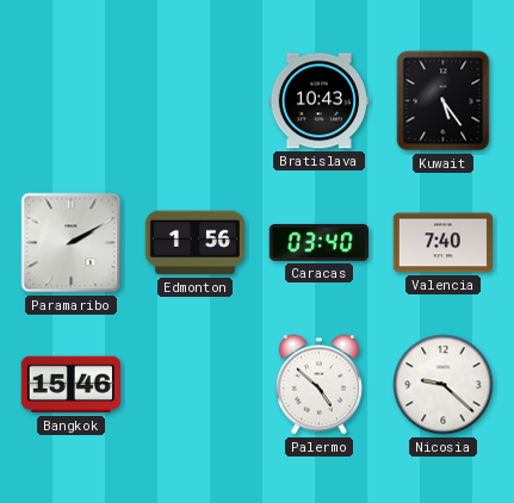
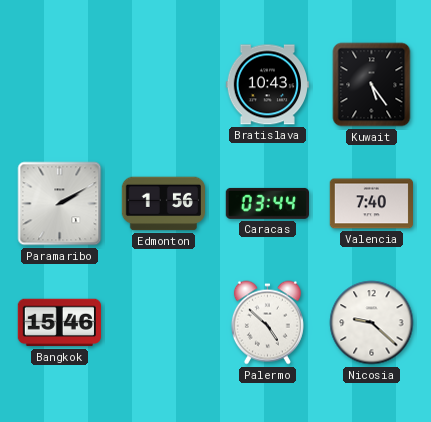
Caracas: 03:40 -> 03:44 (267, 203)
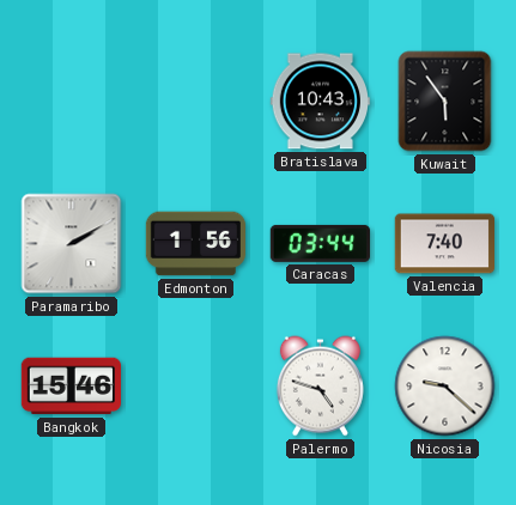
Kuwait: 5:24 -> 5:54 (445, 102)
Palermo: 4:52 -> 4:48 (320, 387)
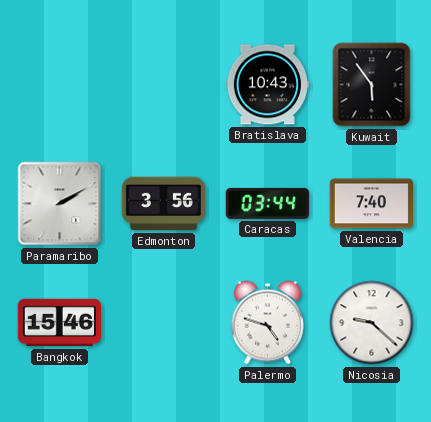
Edmonton: 1:56 -> 3:56 (164, 204)
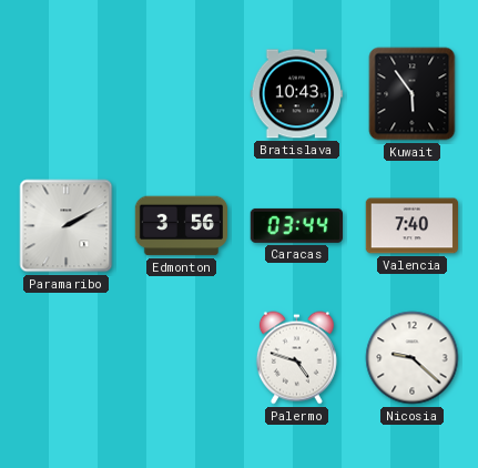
Bangkok: 15:46 -> none (59, 323)
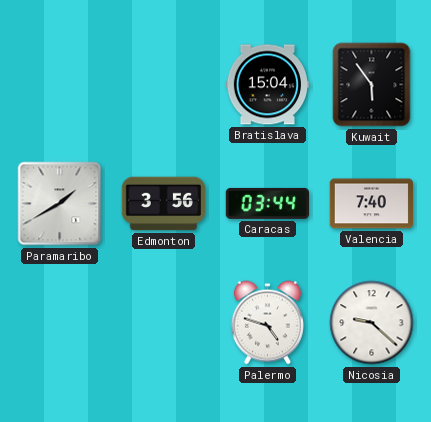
Bratislava: 10:43 -> 15:04 (267, 85)
Paramaribo: 2:10 -> 1:40 (60, 204)
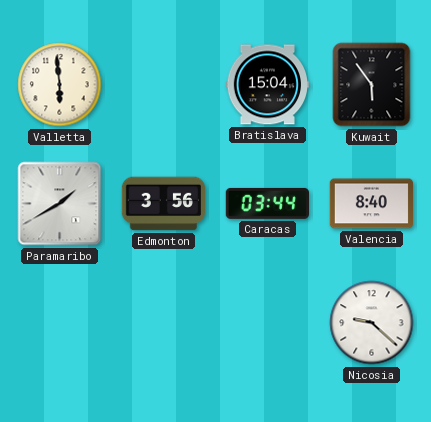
Valletta: none -> 5:59 (60, 85)
Valencia: 7:40 -> 8:40 (372, 204)
Palermo: 4:48 -> none (267, 323)
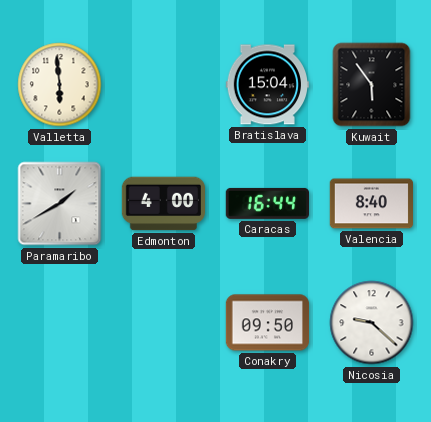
Edmonton: 3:56 -> 4:00 (164, 204)
Caracas: 03:44 -> 16:44 (267, 203)
Conakry: none -> 09:50 (268, 323)
